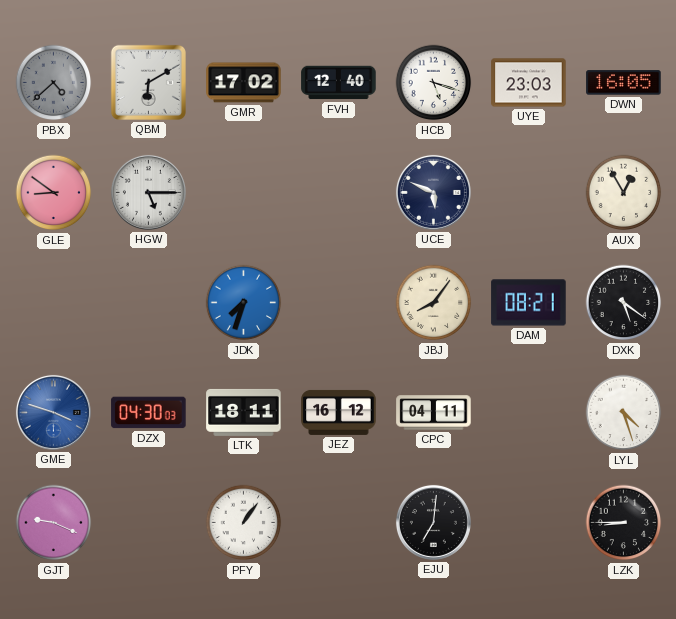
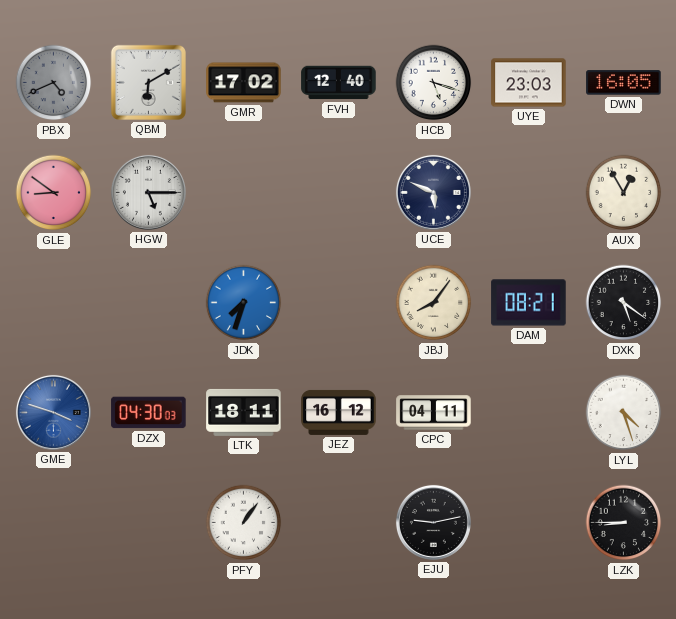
PBX: 4:38 -> 4:41 (54, 83)
GJT: 9:19 -> none (54, 523)
EJU: 7:01 -> 9:13 (433, 522)
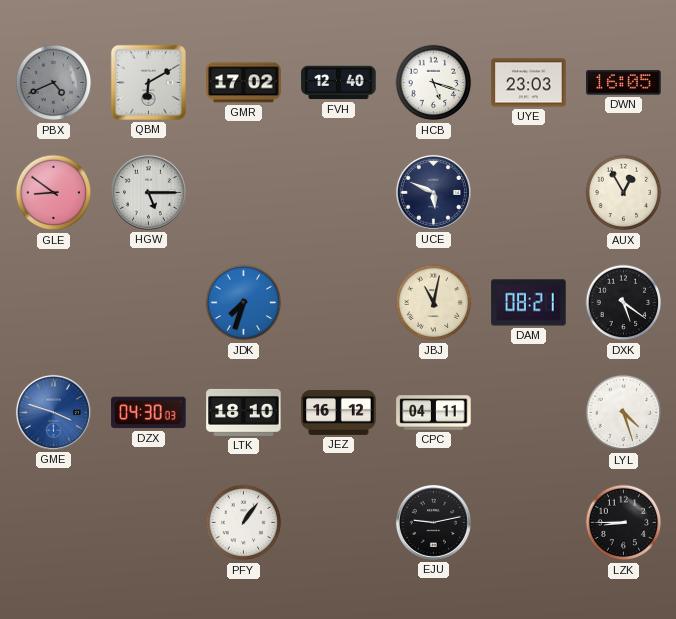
JBJ: 8:06 -> 11:02 (434, 303)
LTK: 18:11 -> 18:10 (244, 412)
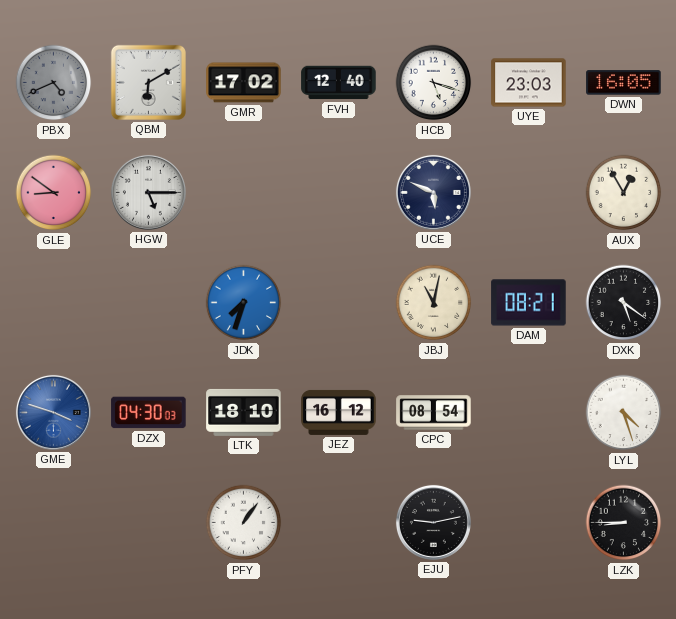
CPC: 04:11 -> 08:54 (434, 413)
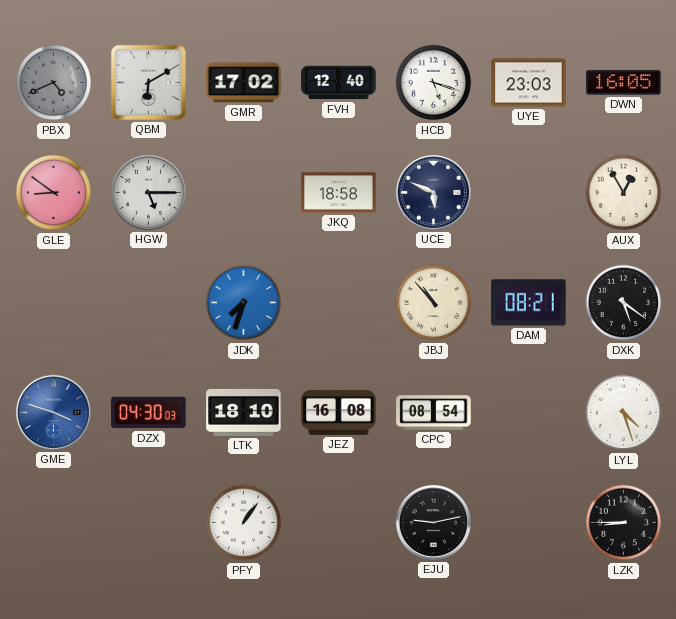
JKQ: none -> 18:58 (339, 193)
JBJ: 11:02 -> 10:53 (434, 303)
JEZ: 16:12 -> 16:08 (339, 412)
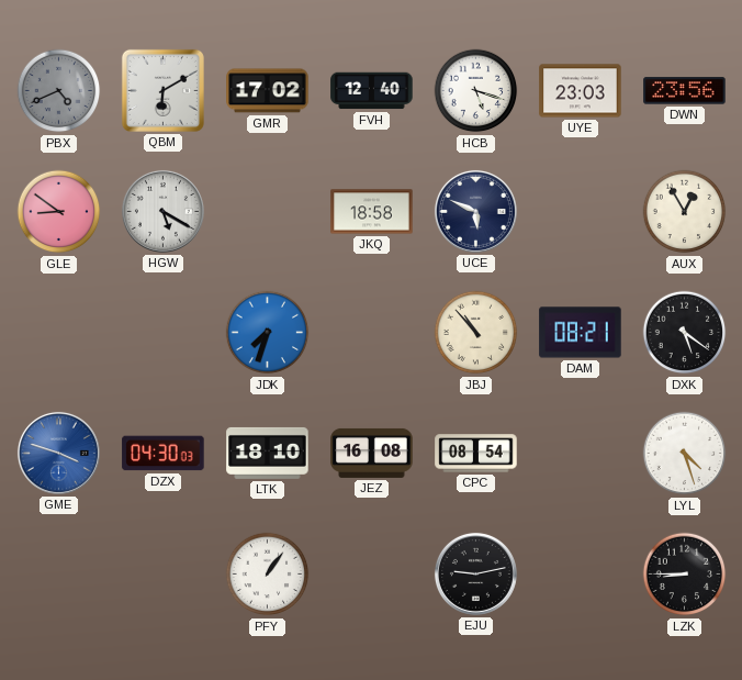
DWN: 16:05 -> 23:56 (685, 91)
HGW: 5:15 -> 5:20 (162, 211)
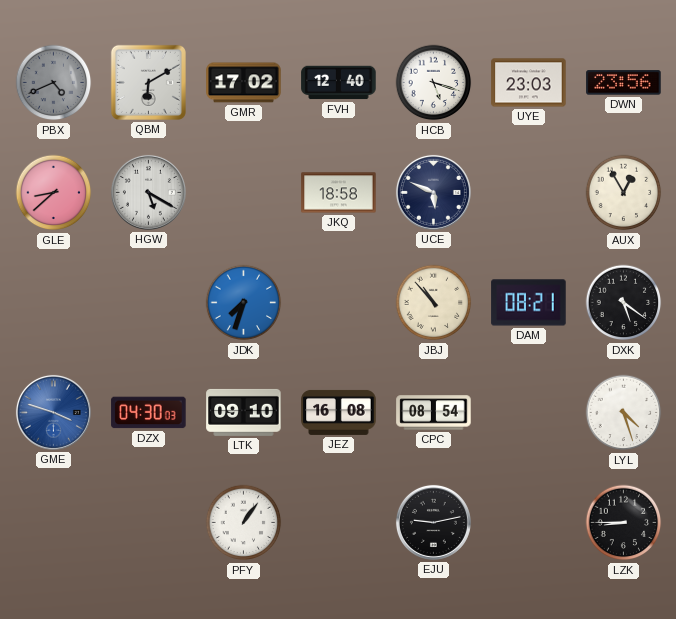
GLE: 8:51 -> 8:38 (54, 193)
LTK: 18:10 -> 09:10 (244, 412)
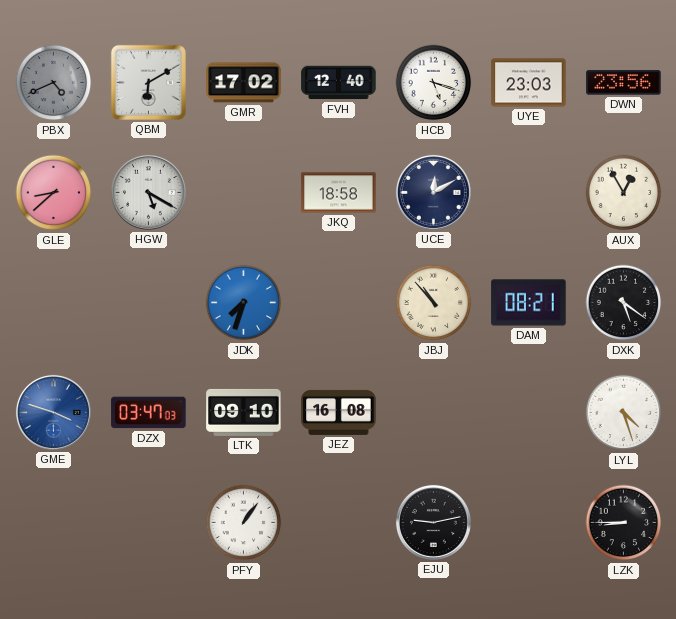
UCE: 5:49 -> 12:10 (433, 192)
DZX: 04:30 -> 03:47 (149, 413)
CPC: 08:54 -> none (434, 413)
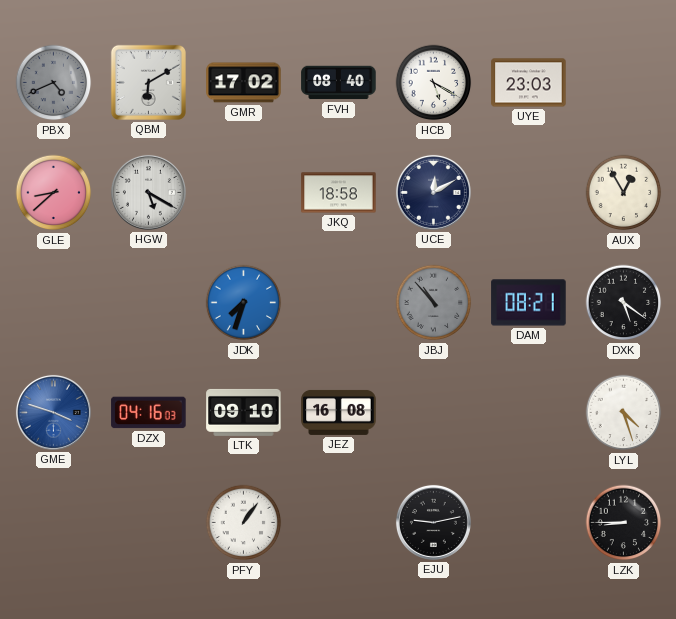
FVH: 12:40 -> 08:40 (339, 83)
HCB: 5:18 -> 5:20 (434, 83)
DWN: 23:56 -> none (624, 83)
JBJ dial: cream -> grey (434, 303)
DZX: 03:47 -> 04:16 (149, 413)
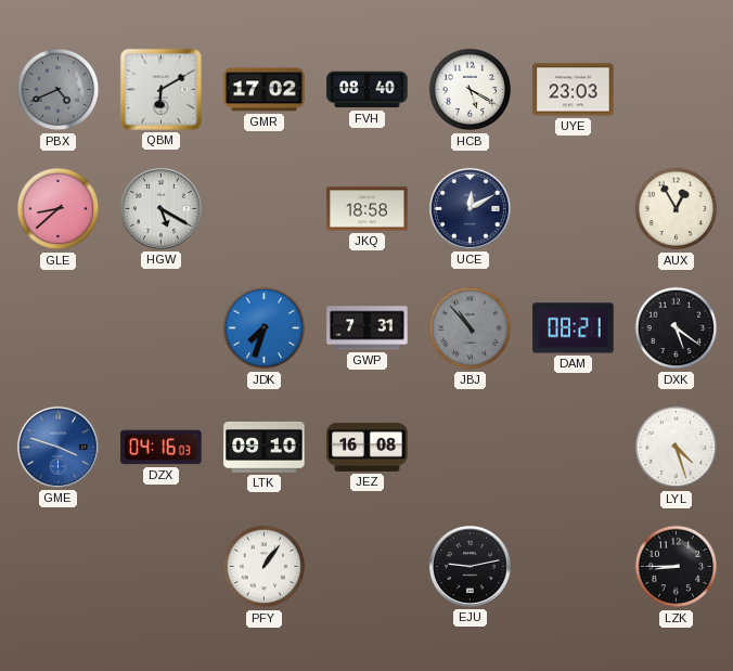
GWP: none -> 7:31 (368, 328)
